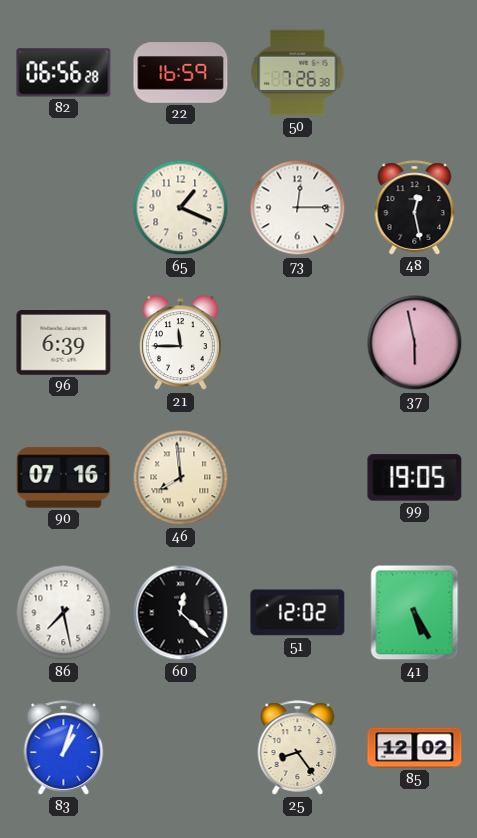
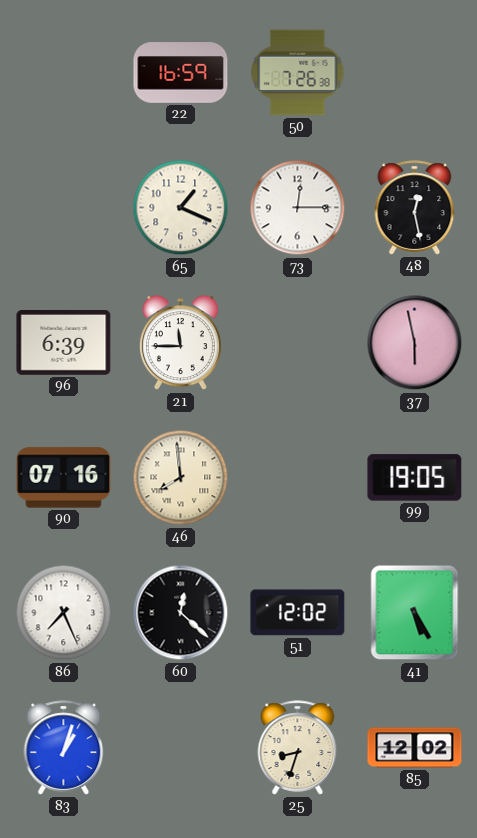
82: 06:56 -> none (64, 73)
86: 7:28 -> 7:26 (64, 613)
25: 8:24 -> 8:33 (298, 748)
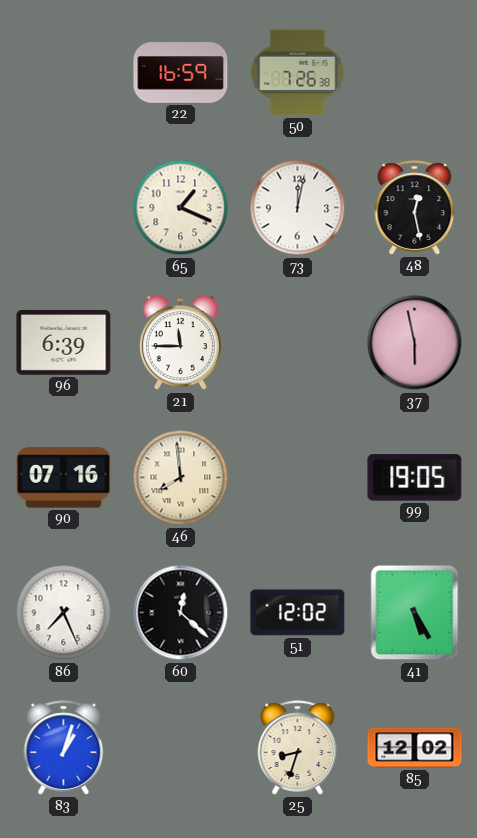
73: 12:15 -> 12:02 (298, 208)
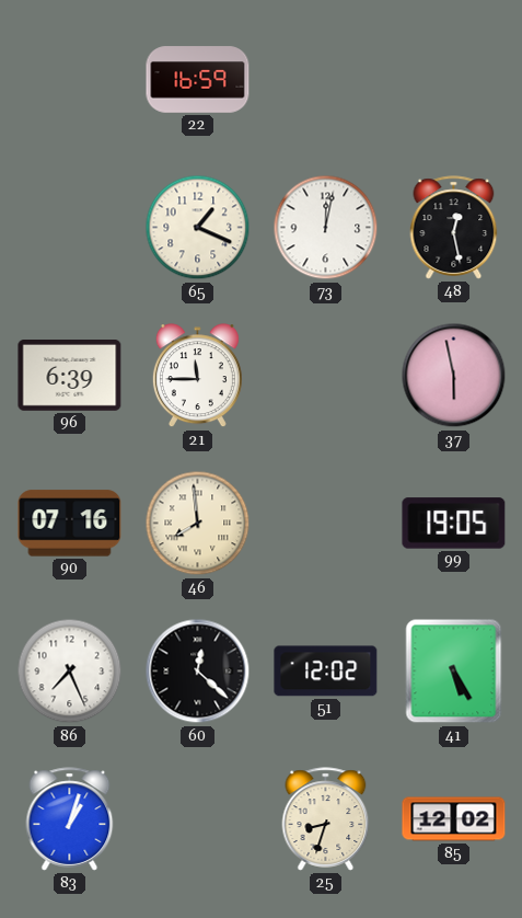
50: 7:26 -> none (298, 73)
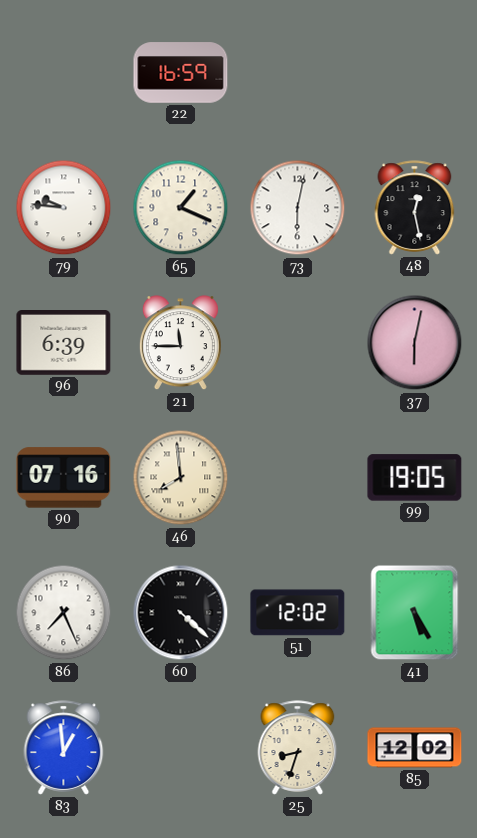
79: none -> 9:46 (64, 208)
73: 12:02 -> 6:02 (298, 208)
37: 5:58 -> 6:02 (415, 343)
60: 12:22 -> 4:22 (181, 613)
83: 1:03 -> 12:59 (64, 748)
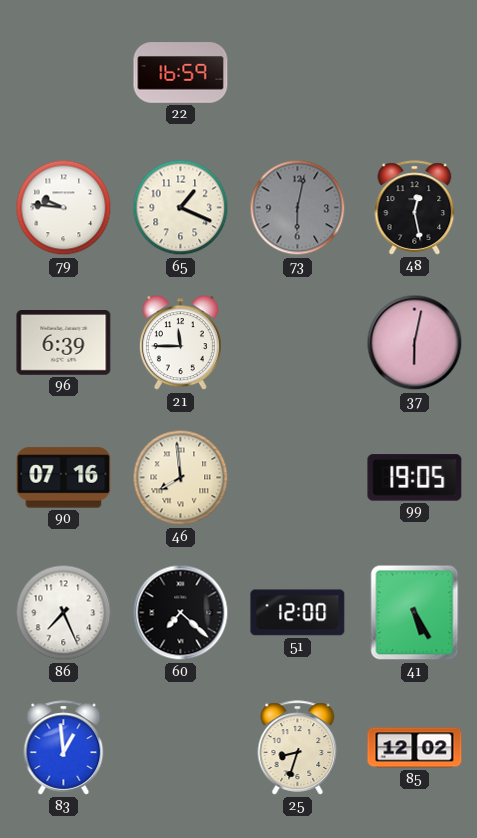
73 dial: white -> grey (298, 208)
60: 4:22 -> 7:22 (181, 613)
51: 12:02 -> 12:00 (298, 613)
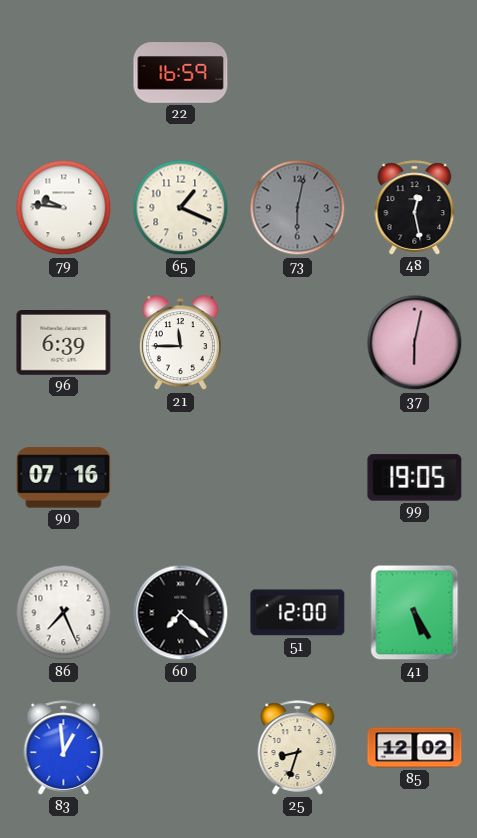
46: 7:59 -> none (181, 478)
